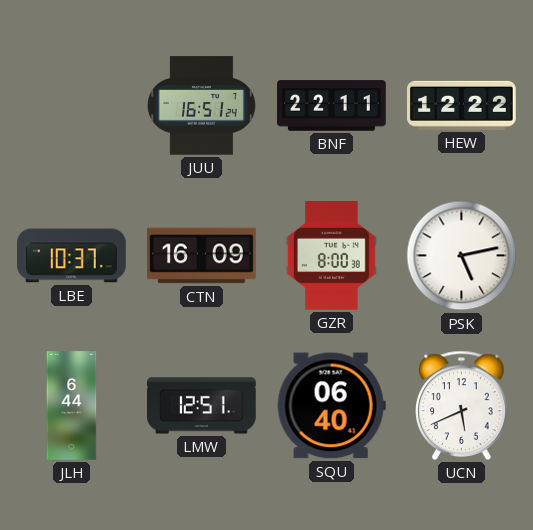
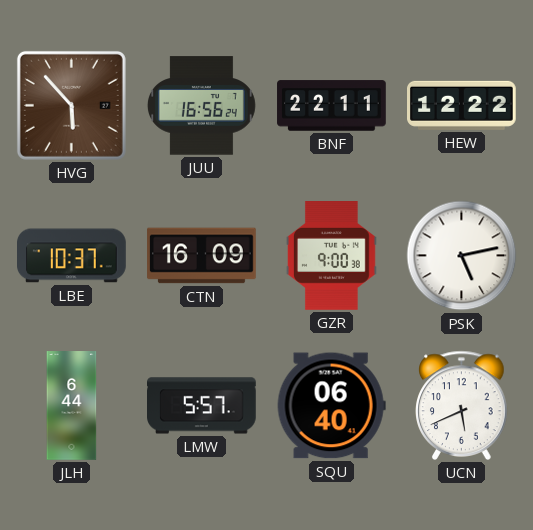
HVG: none -> 5:53 (71, 105)
JUU: 16:51 -> 16:56 (201, 106)
GZR: 8:00 -> 9:00 (332, 256)
LMW: 12:51 -> 5:57 (202, 406)
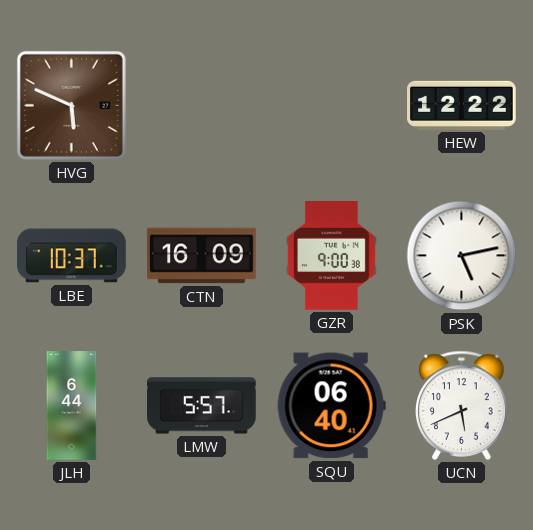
HVG: 5:53 -> 5:49 (71, 105)
JUU: 16:56 -> none (201, 106)
BNF: 22:11 -> none (332, 106)
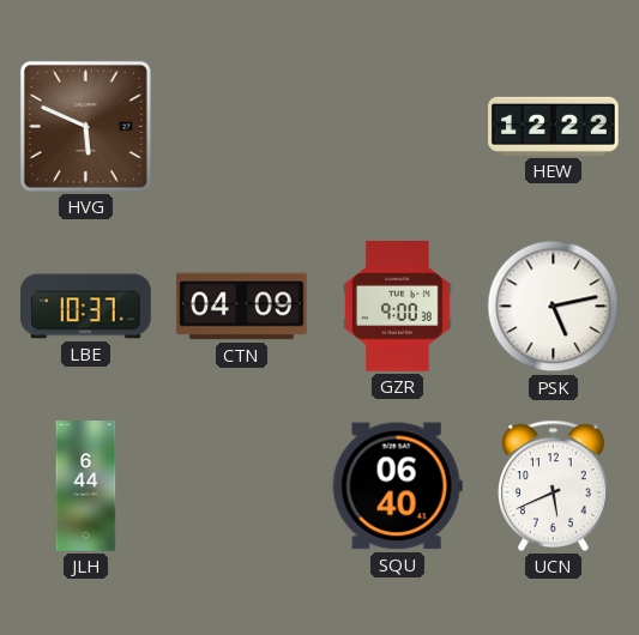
CTN: 16:09 -> 04:09 (242, 307)
LMW: 5:57 -> none (202, 406)
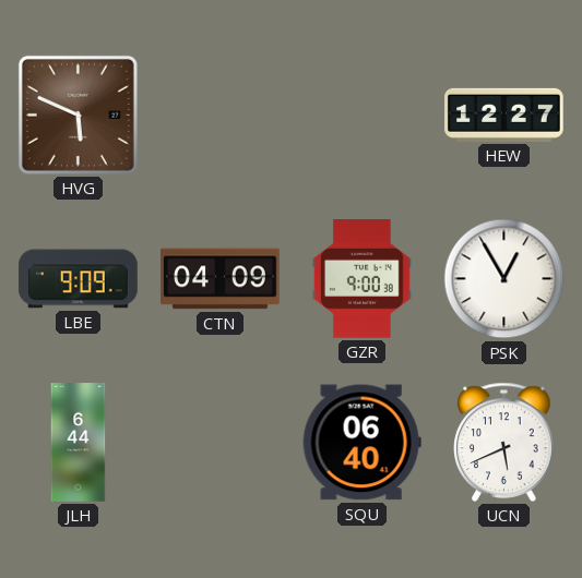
HEW: 12:22 -> 12:27 (504, 115)
LBE: 10:37 -> 9:09 (79, 279)
PSK: 5:13 -> 12:55 (504, 279)
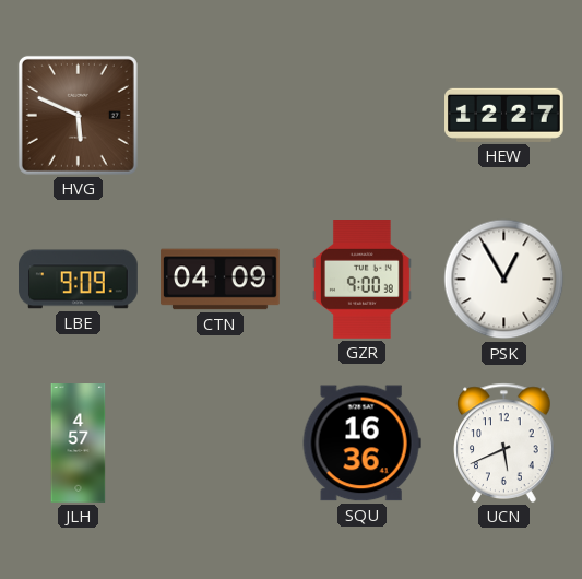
JLH: 6:44 -> 4:57 (79, 444)
SQU: 06:40 -> 16:36 (361, 444)
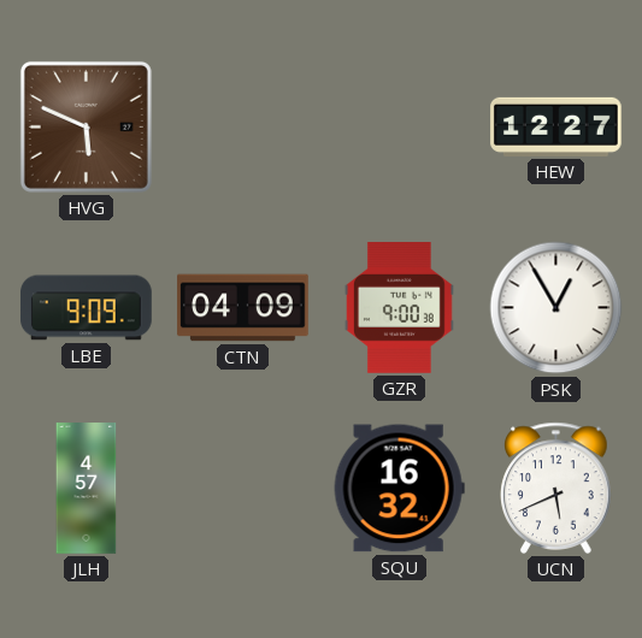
SQU: 16:36 -> 16:32 (399, 489)
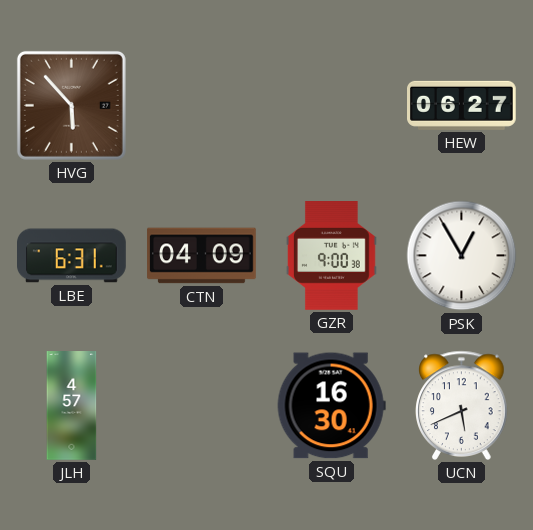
HVG: 5:49 -> 5:53 (71, 105)
HEW: 12:27 -> 06:27 (462, 105)
LBE: 9:09 -> 6:31 (72, 256)
SQU: 16:32 -> 16:30 (331, 406)
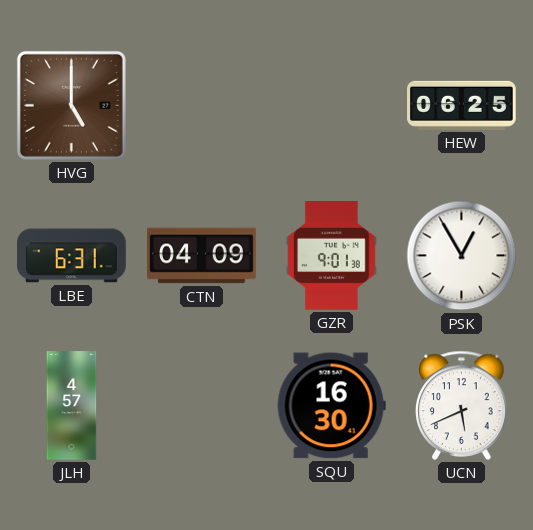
HVG: 5:53 -> 5:00 (71, 105)
HEW: 06:27 -> 06:25 (462, 105)
GZR: 9:00 -> 9:01 (332, 256)
